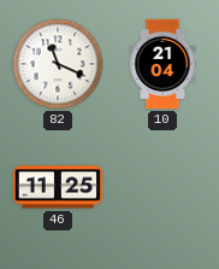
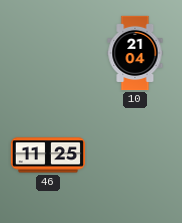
82: 11:19 -> none (58, 64)
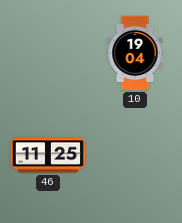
10: 21:04 -> 19:04 (135, 53)
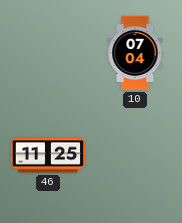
10: 19:04 -> 07:04 (135, 53)
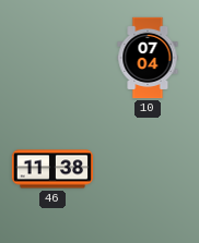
46: 11:25 -> 11:38 (52, 169)
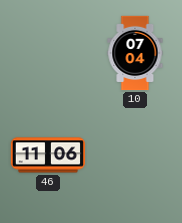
46: 11:38 -> 11:06 (48, 155)
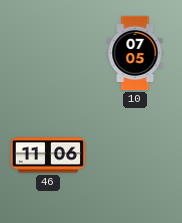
10: 07:04 -> 07:05 (135, 53)
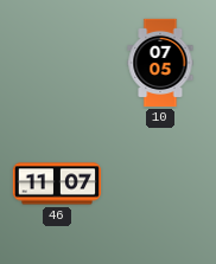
46: 11:06 -> 11:07 (57, 183)
